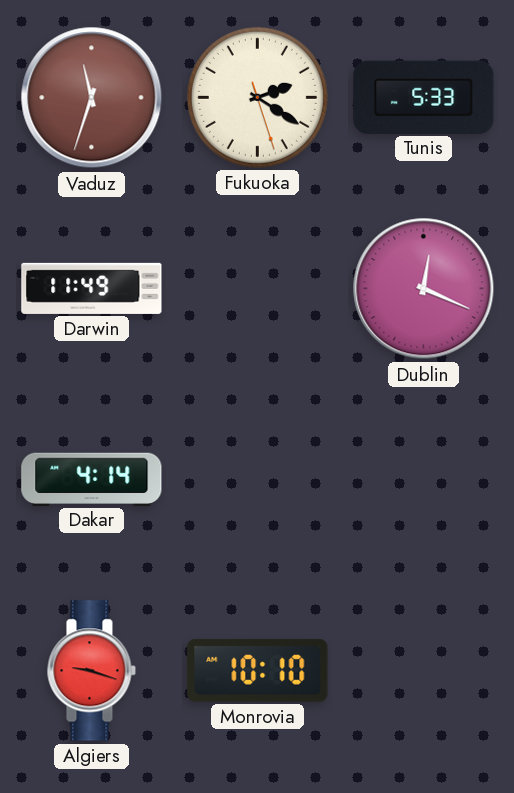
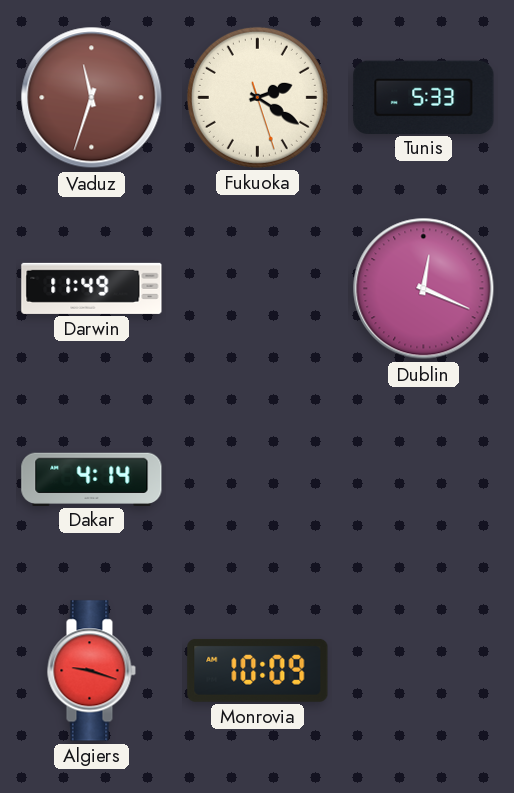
Monrovia: 10:10 -> 10:09 (258, 670)
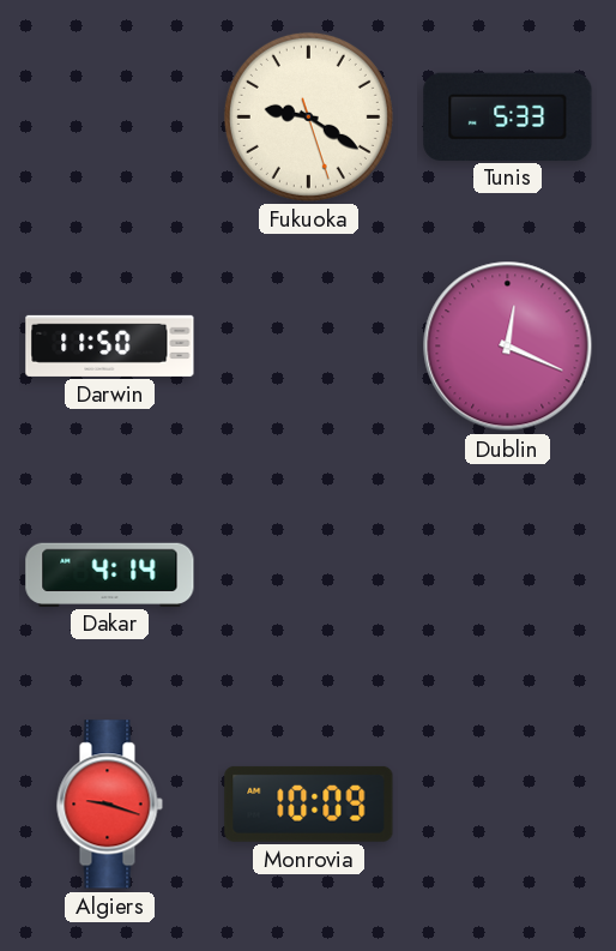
Vaduz: 11:33 -> none (92, 98)
Fukuoka: 2:20 -> 9:20 (308, 116)
Darwin: 11:49 -> 11:50 (110, 345)
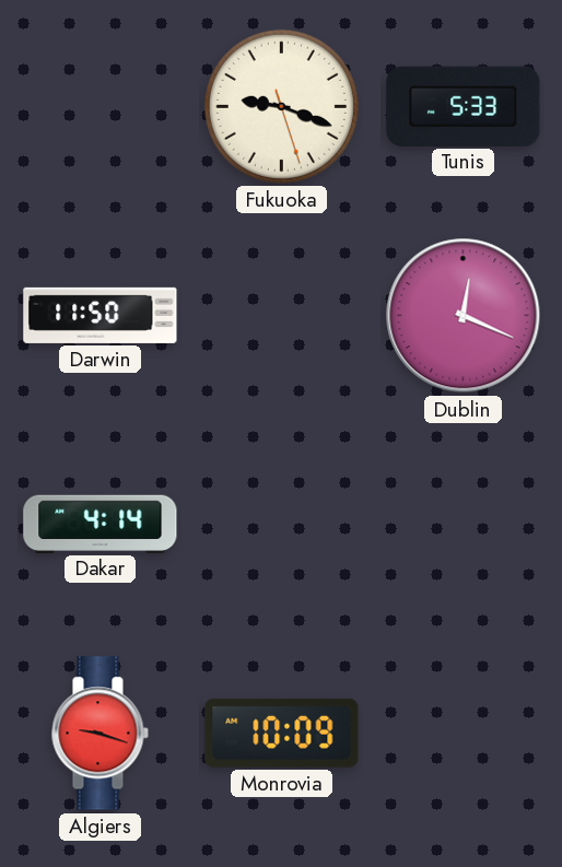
Fukuoka: 9:20 -> 9:18 (281, 106)
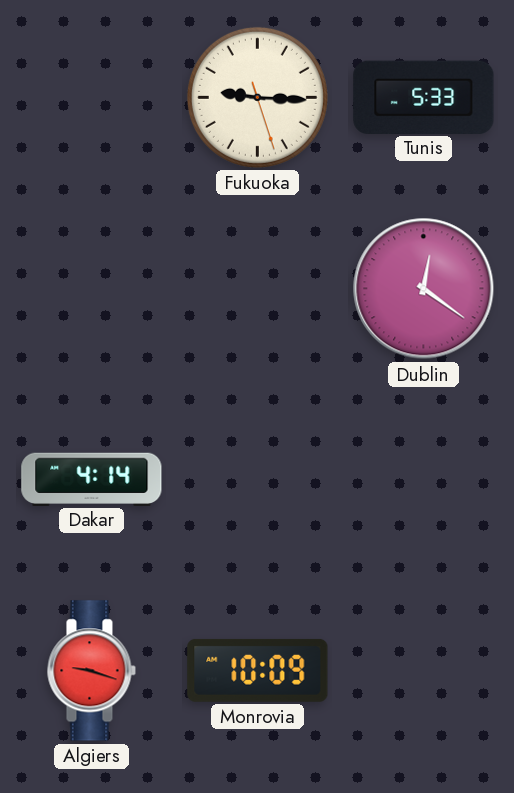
Fukuoka: 9:18 -> 9:15 (257, 97)
Darwin: 11:50 -> none (101, 315)
Dublin: 12:19 -> 12:21 (424, 289)
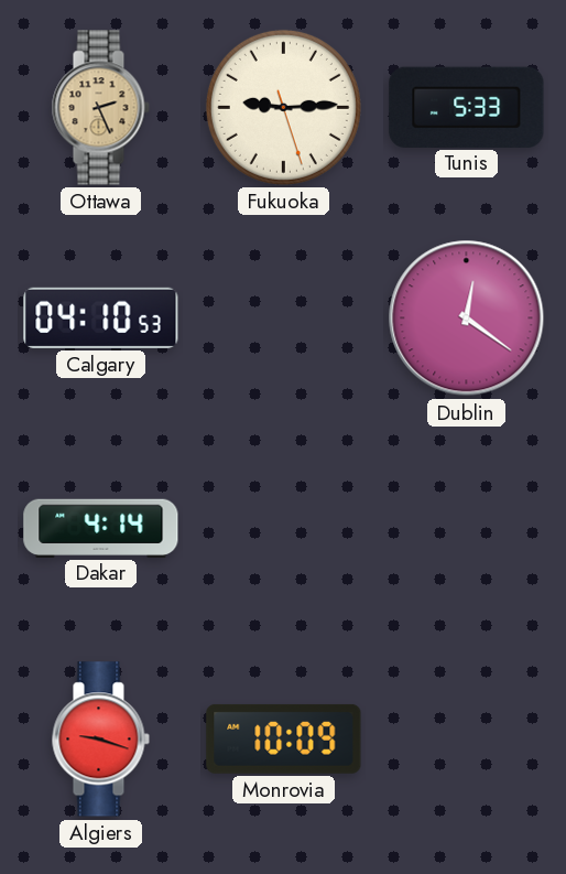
Ottawa: none -> 2:26 (100, 108)
Fukuoka: 9:15 -> 9:14 (283, 107)
Calgary: none -> 04:10 (101, 317)
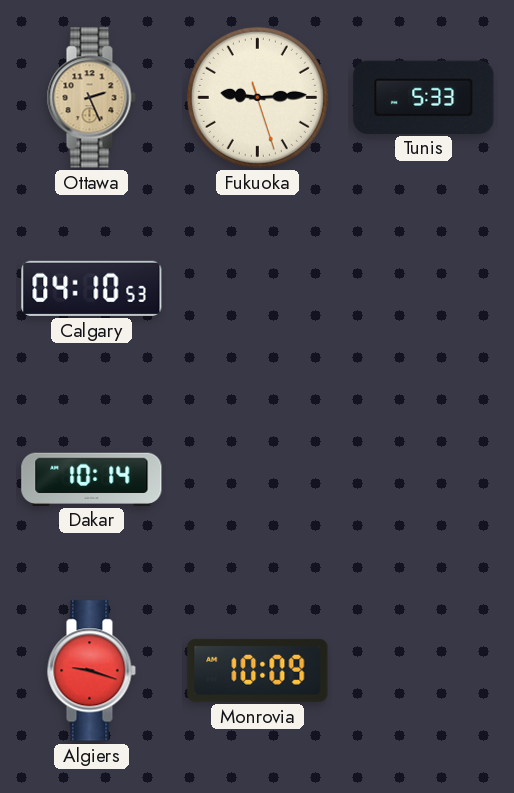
Dublin: 12:21 -> none (467, 319)
Dakar: 4:14 -> 10:14 (92, 479)
